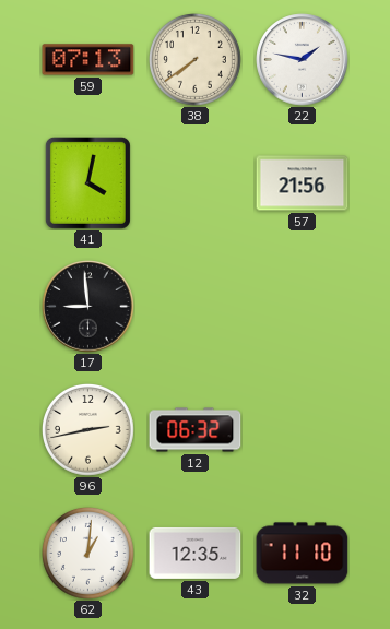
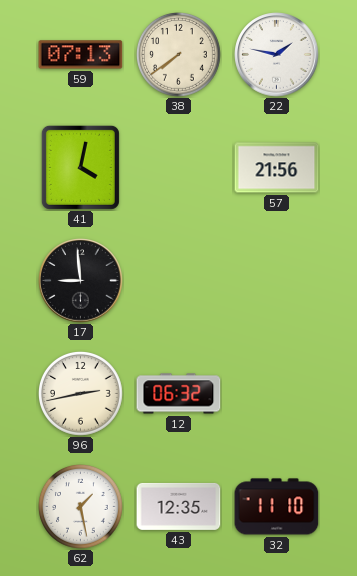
62: 1:01 -> 1:28 (81, 507)
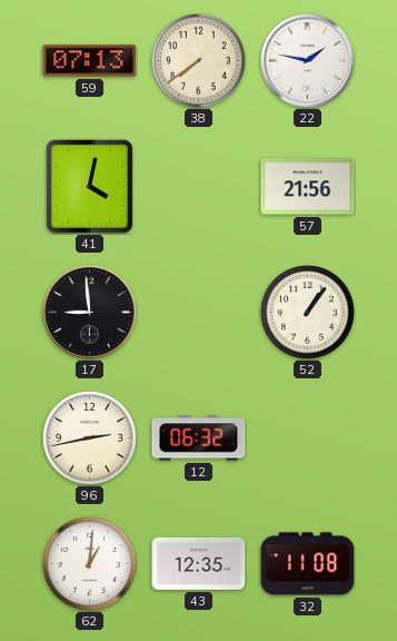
52: none -> 1:06 (308, 313)
62: 1:28 -> 1:01 (90, 564)
32: 11:10 -> 11:08 (308, 564)
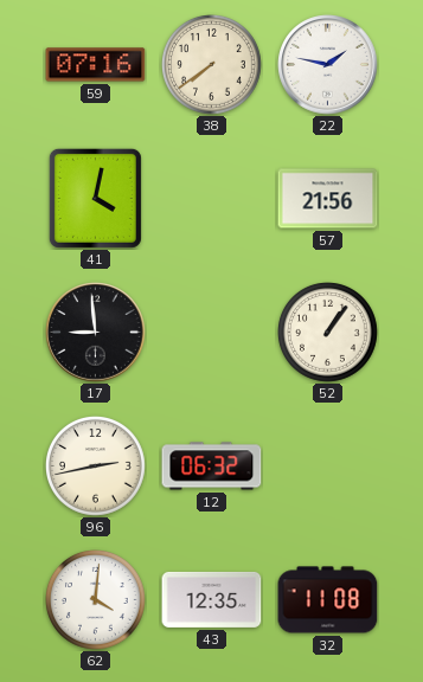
59: 07:13 -> 07:16 (96, 65)
62: 1:01 -> 4:01 (96, 600)
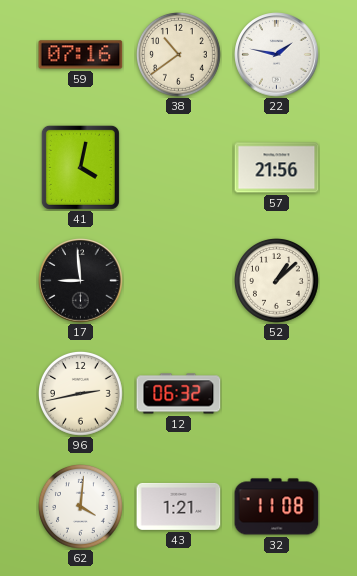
38: 7:39 -> 10:39 (179, 55)
52: 1:06 -> 1:08 (277, 281)
43: 12:35 -> 1:21 (179, 506)
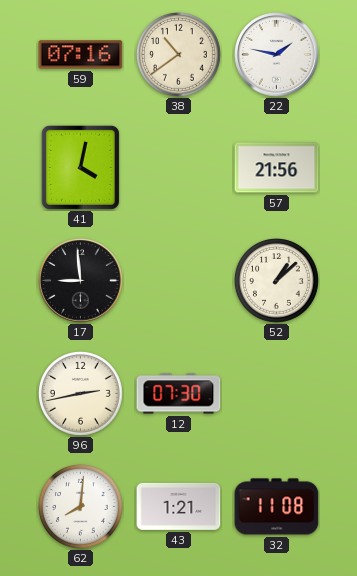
12: 06:32 -> 07:30 (179, 394)
62: 4:01 -> 8:01 (81, 507)
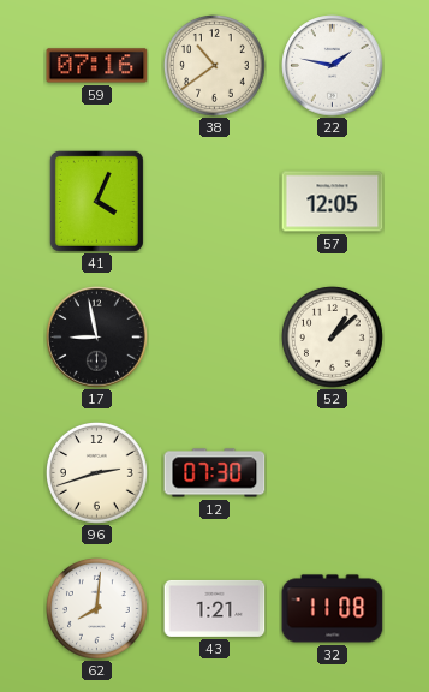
41: 4:02 -> 4:04 (96, 201)
57: 21:56 -> 12:05 (333, 202)
17: 8:59 -> 8:58 (97, 338)
96: 2:43 -> 2:42 (97, 473)
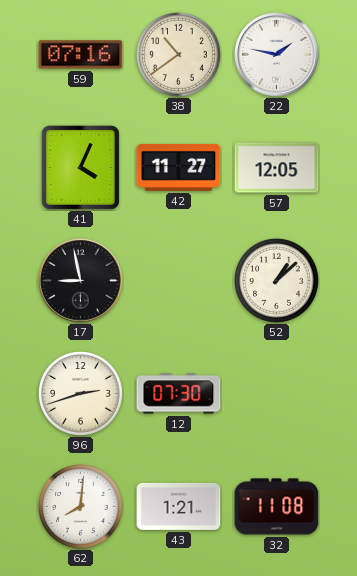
42: none -> 11:27 (179, 167)
